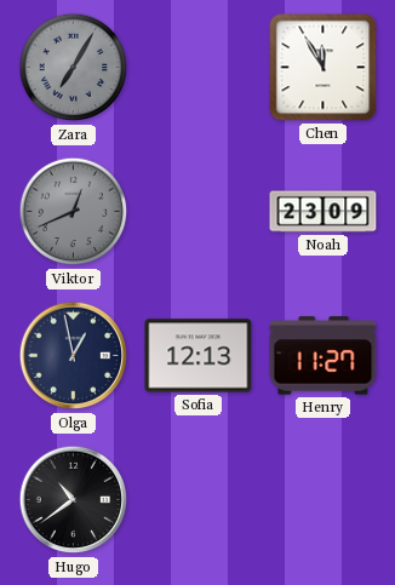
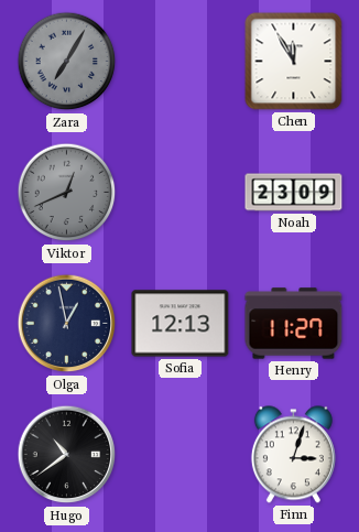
Finn: none -> 3:03 (293, 455)
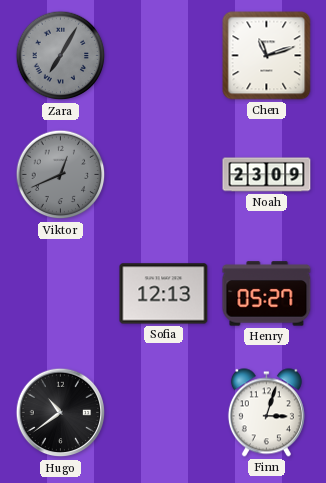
Chen: 11:55 -> 11:12 (267, 56)
Olga: 12:58 -> none (67, 324)
Henry: 11:27 -> 05:27 (267, 294)
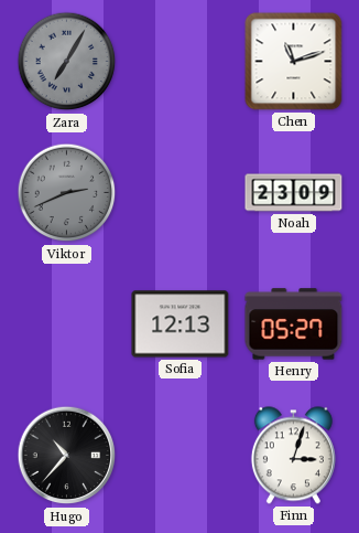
Viktor: 12:41 -> 2:41 (67, 193)
Hugo: 10:39 -> 10:37 (67, 456)
